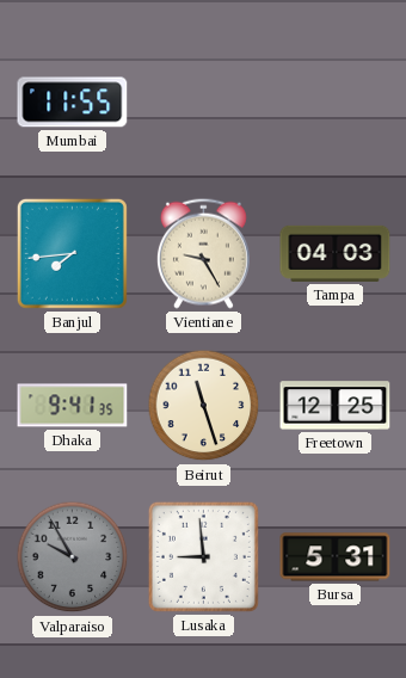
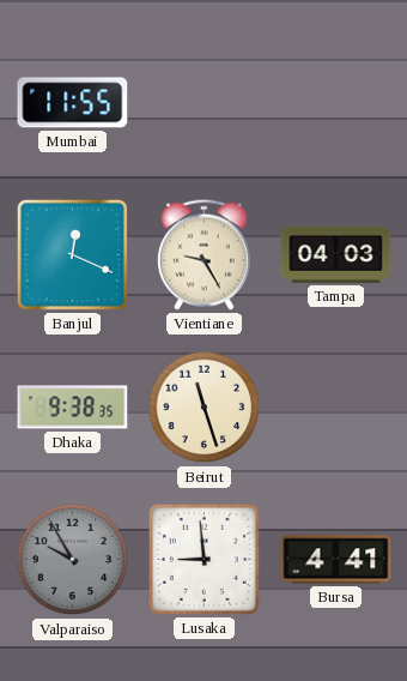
Banjul: 7:44 -> 12:19 (72, 254)
Dhaka: 9:41 -> 9:38 (73, 408)
Freetown: 12:25 -> none (336, 406)
Bursa: 5:31 -> 4:41 (336, 560)
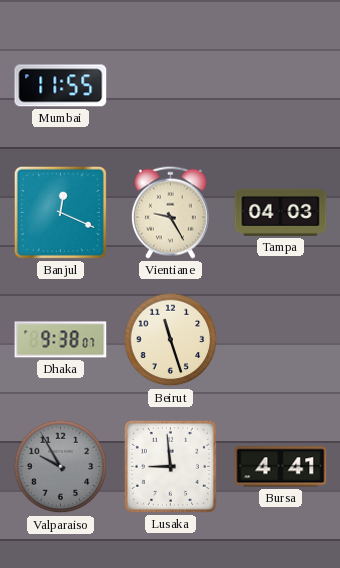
Dhaka: 9:38:35 -> 9:38:07 (61, 340)
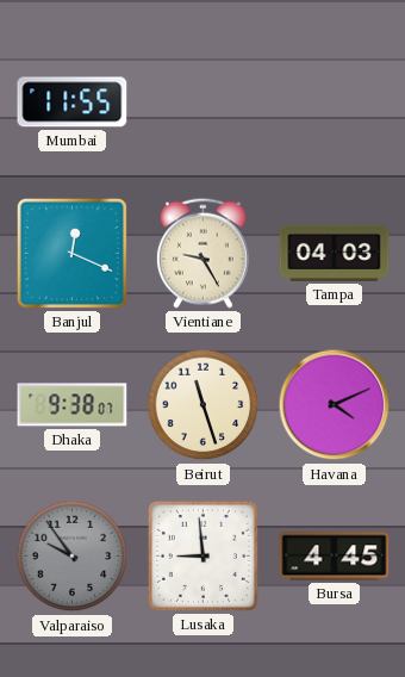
Havana: none -> 4:11 (335, 405)
Valparaiso: 9:55 -> 9:54 (73, 557)
Bursa: 4:41 -> 4:45 (335, 557)
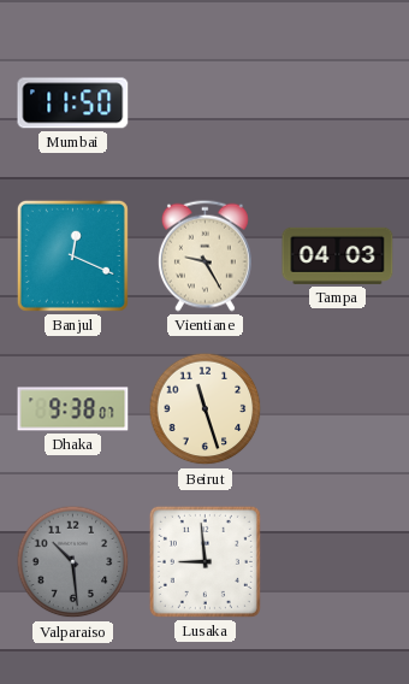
Mumbai: 11:55 -> 11:50 (73, 104)
Havana: 4:11 -> none (335, 405)
Valparaiso: 9:54 -> 10:29 (73, 562)
Bursa: 4:45 -> none (335, 557)
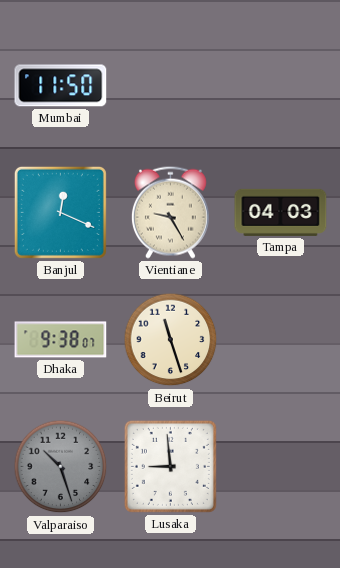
Valparaiso: 10:29 -> 10:27 (61, 467)
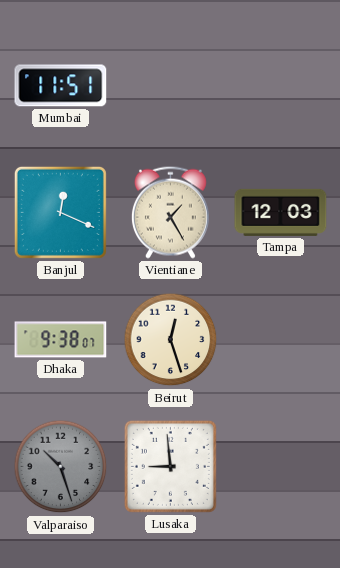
Mumbai: 11:50 -> 11:51 (61, 86)
Vientiane: 9:25 -> 1:25 (170, 212)
Tampa: 04:03 -> 12:03 (281, 212)
Beirut: 11:27 -> 12:27 (171, 340)
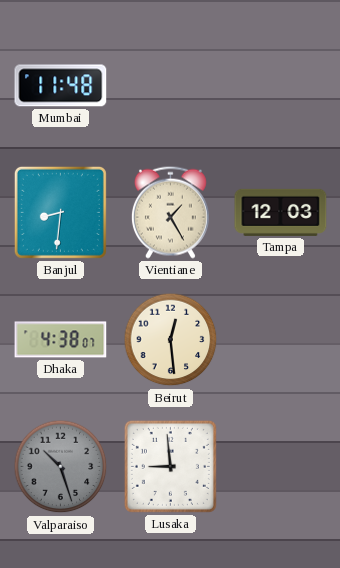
Mumbai: 11:51 -> 11:48 (61, 86)
Banjul: 12:19 -> 8:31 (60, 212)
Dhaka: 9:38 -> 4:38 (61, 340)
Beirut: 12:27 -> 12:29 (171, 340)
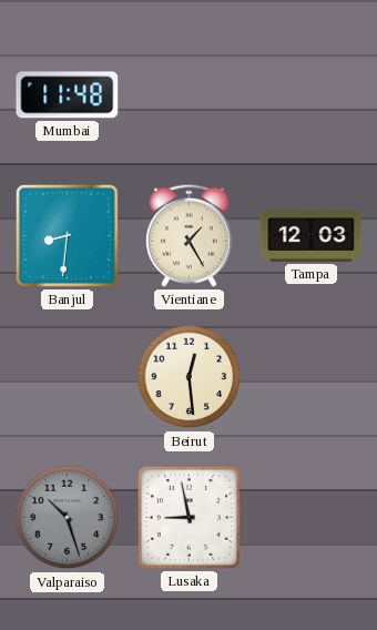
Dhaka: 4:38 -> none (61, 340)
Lusaka: 8:59 -> 8:58 (188, 517)
